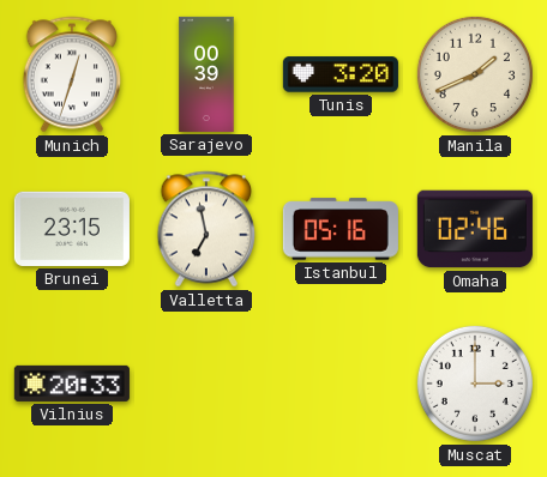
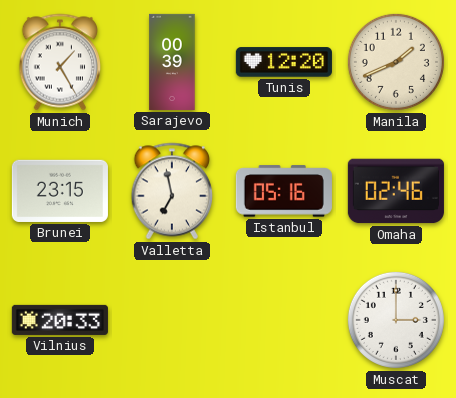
Munich: 12:33 -> 1:25 (59, 62)
Tunis: 3:20 -> 12:20 (284, 62)
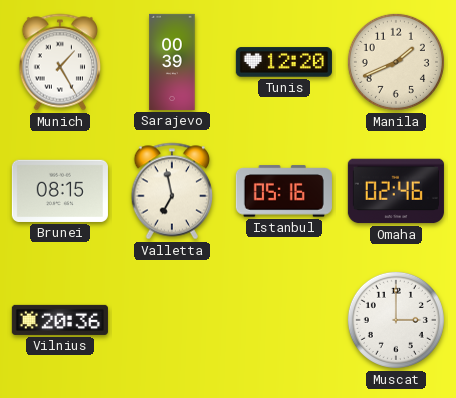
Brunei: 23:15 -> 08:15 (60, 191)
Vilnius: 20:33 -> 20:36 (60, 320)
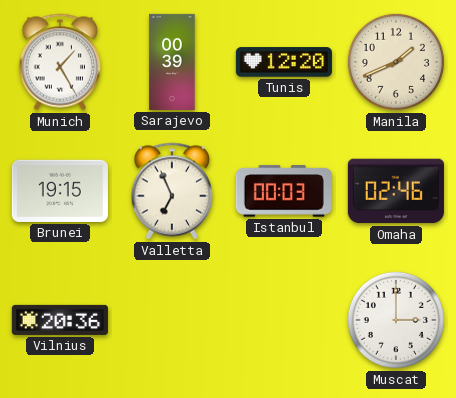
Brunei: 08:15 -> 19:15 (60, 191)
Valletta: 6:58 -> 6:56 (171, 191)
Istanbul: 05:16 -> 00:03 (284, 191)
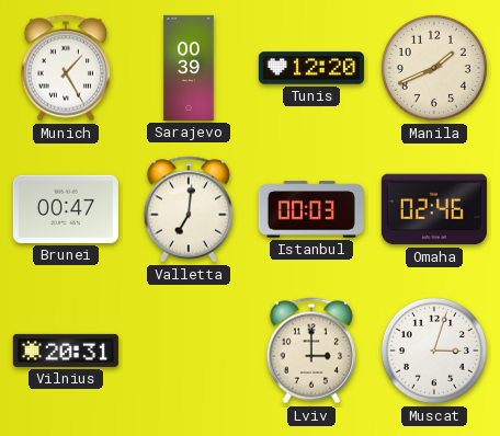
Brunei: 19:15 -> 00:47 (66, 209)
Valletta: 6:56 -> 7:01 (187, 209)
Vilnius: 20:36 -> 20:31 (66, 351)
Lviv: none -> 3:00 (310, 351)
Muscat: 3:00 -> 3:03 (434, 351)
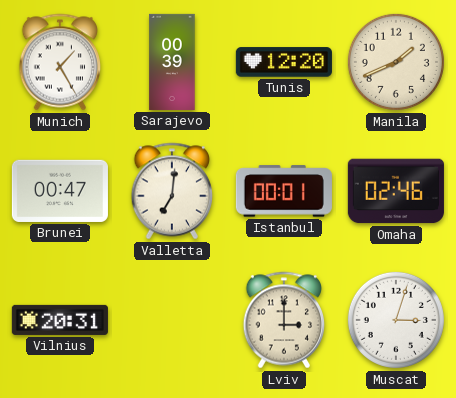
Istanbul: 00:03 -> 00:01 (284, 191)
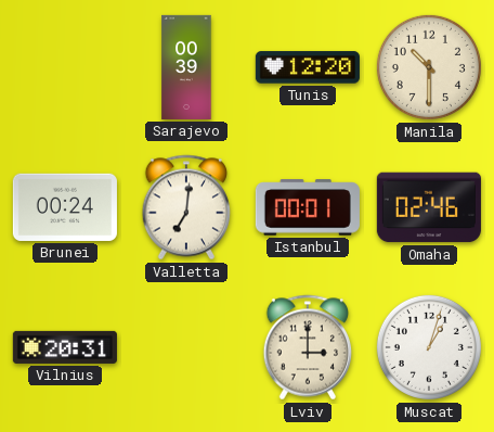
Munich: 1:25 -> none (59, 62)
Manila: 1:41 -> 10:30 (429, 67)
Brunei: 00:47 -> 00:24 (65, 207)
Muscat: 3:03 -> 1:03 (429, 347)
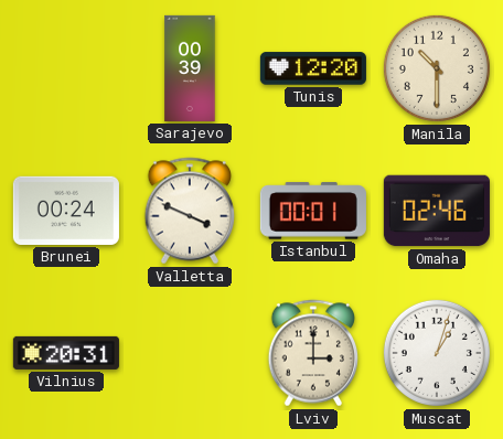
Valletta: 7:01 -> 3:49 (189, 211)
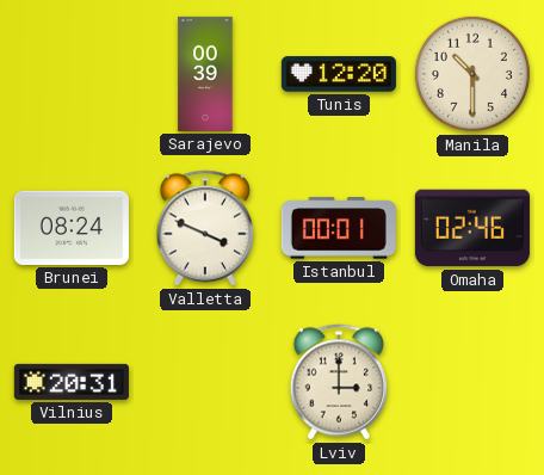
Brunei: 00:24 -> 08:24 (72, 228)
Muscat: 1:03 -> none (437, 353)
